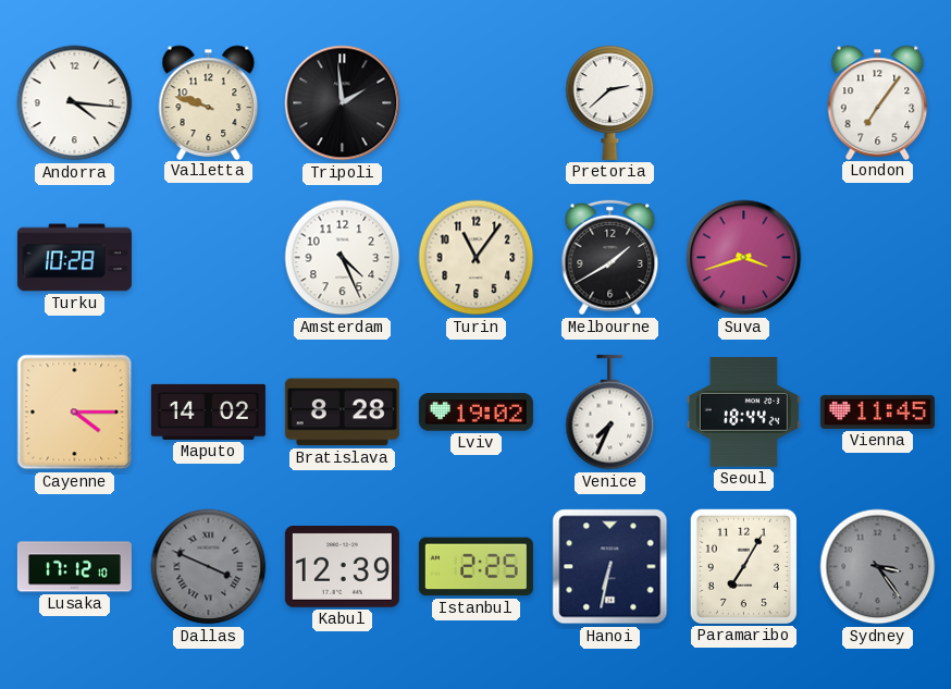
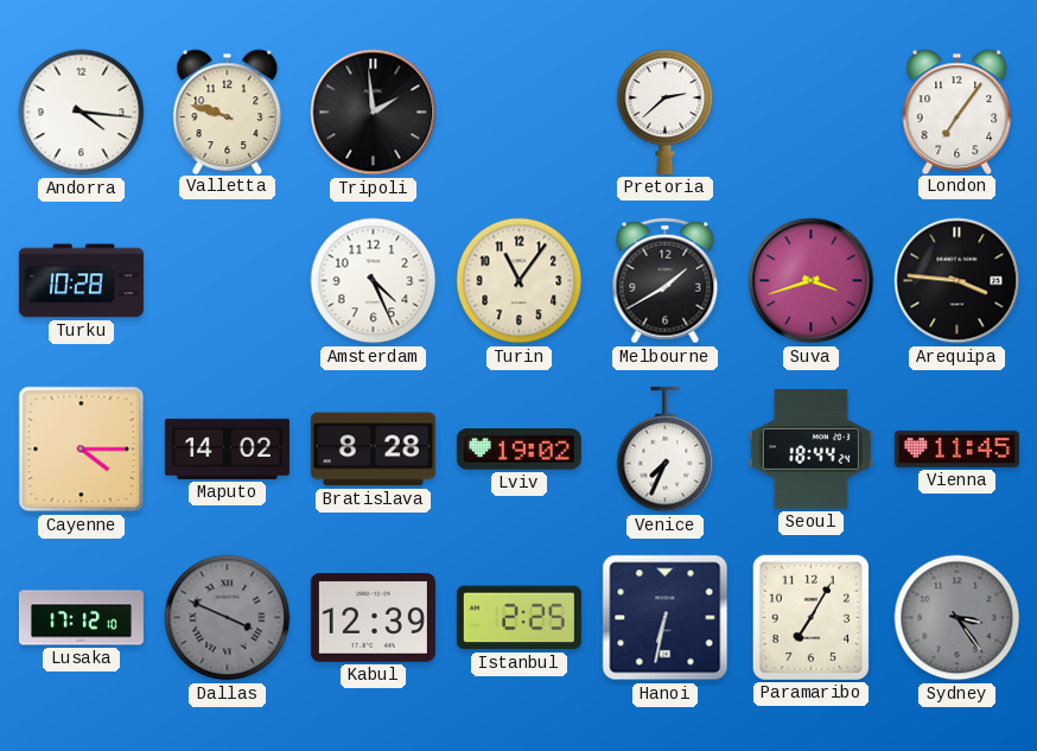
Arequipa: none -> 3:46 (958, 281)
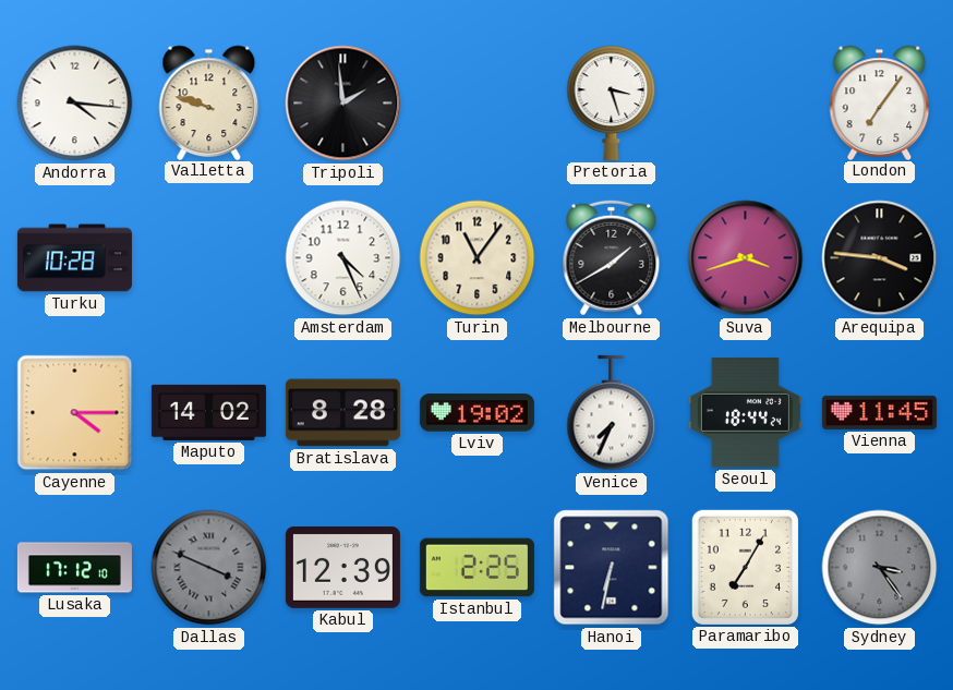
Pretoria: 2:38 -> 3:27 (612, 102)
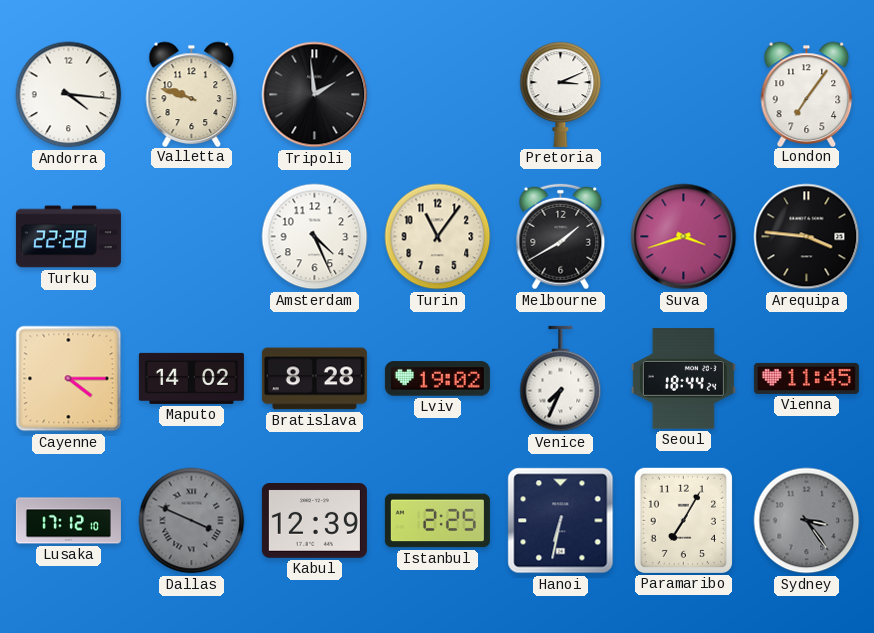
Pretoria: 3:27 -> 3:11 (561, 94)
Turku: 10:28 -> 22:28 (68, 237)
